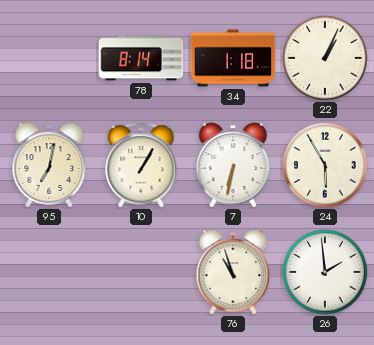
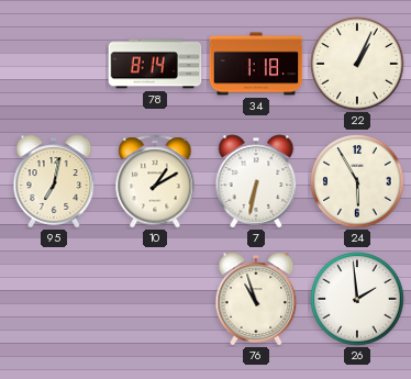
10: 1:05 -> 1:10 (155, 181)
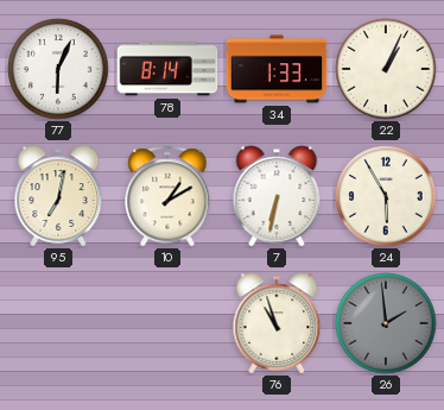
77: none -> 6:04 (58, 69)
34: 1:18 -> 1:33 (277, 69)
26 dial: white -> grey (386, 323)
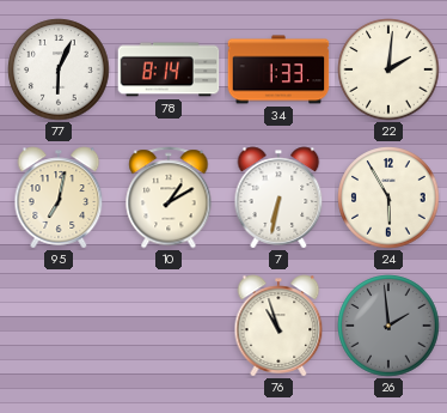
22: 1:04 -> 2:01 (388, 69)
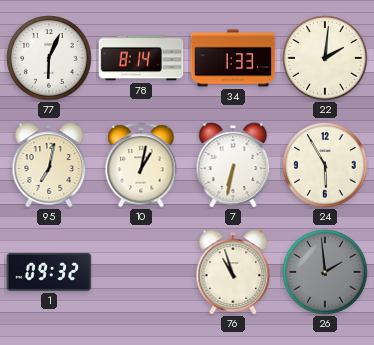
10: 1:10 -> 1:02 (141, 165)
1: none -> 09:32 (49, 272)
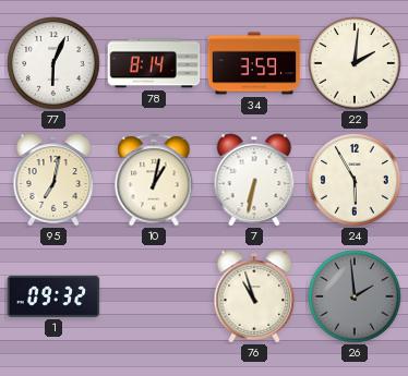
34: 1:33 -> 3:59 (254, 63)
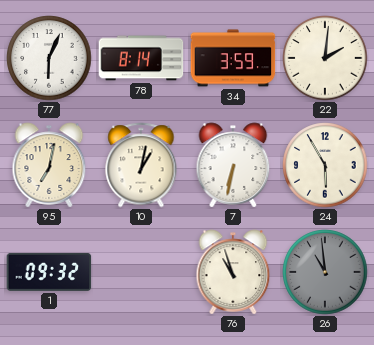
26: 1:59 -> 10:59 (325, 272)
